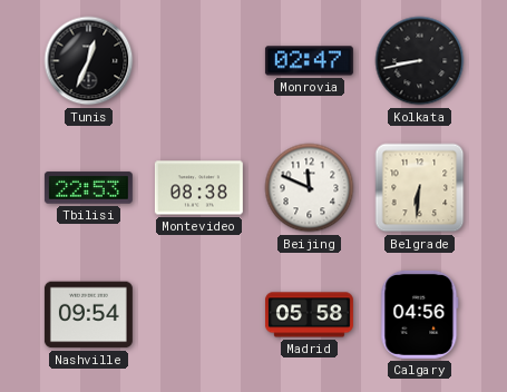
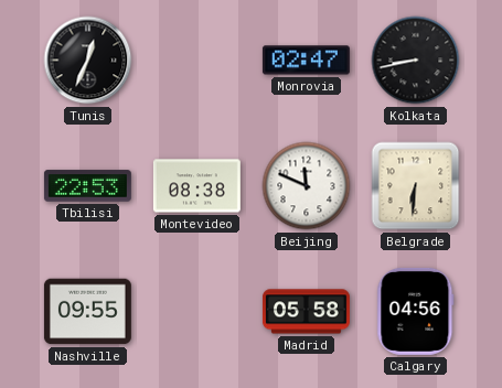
Nashville: 09:54 -> 09:55 (87, 312)
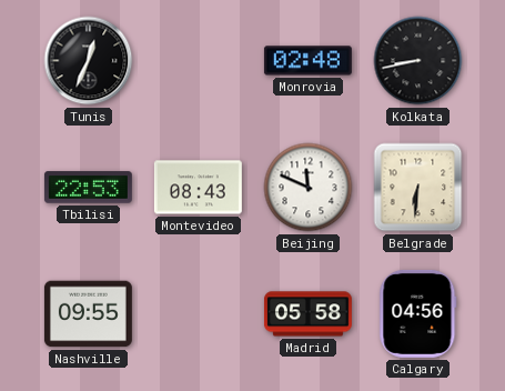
Monrovia: 02:47 -> 02:48 (307, 61)
Montevideo: 08:38 -> 08:43 (198, 188)
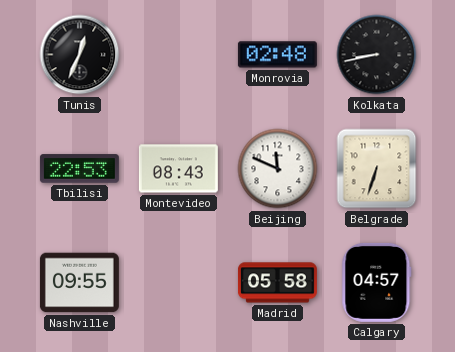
Belgrade: 6:31 -> 6:33 (377, 169)
Calgary: 04:56 -> 04:57 (377, 282)
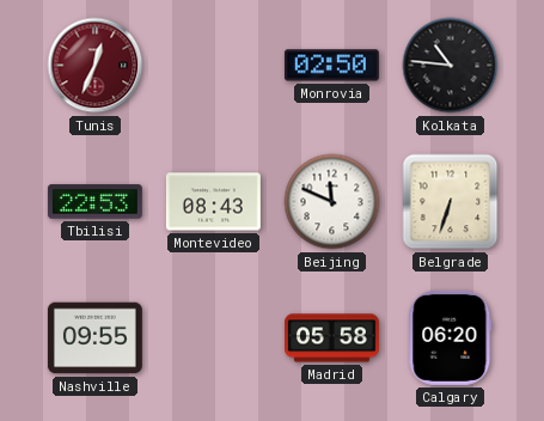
Tunis dial: black -> burgundy (96, 66)
Monrovia: 02:48 -> 02:50 (331, 66)
Kolkata: 8:43 -> 10:46 (451, 66)
Calgary: 04:57 -> 06:20 (451, 337)
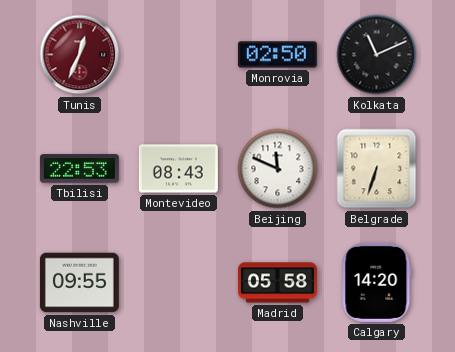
Kolkata: 10:46 -> 11:11 (377, 55)
Calgary: 06:20 -> 14:20 (377, 282)
